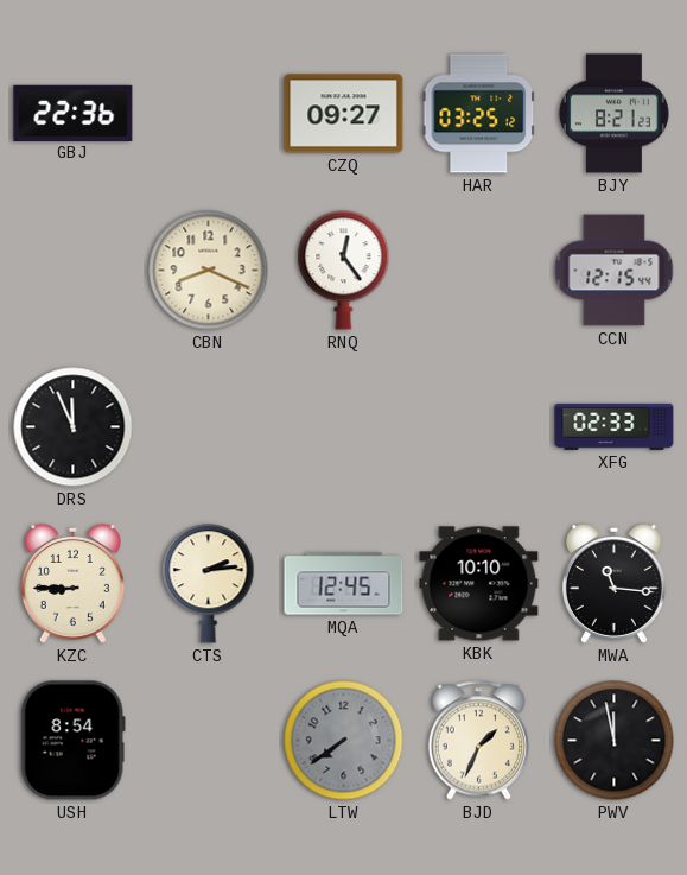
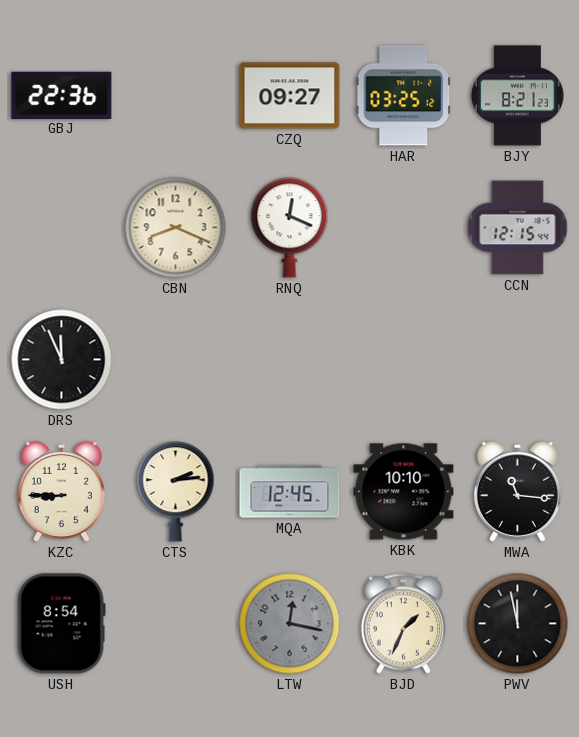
RNQ: 12:24 -> 12:19 (290, 228)
XFG: 02:33 -> none (615, 426)
LTW: 7:39 -> 12:17 (290, 624)
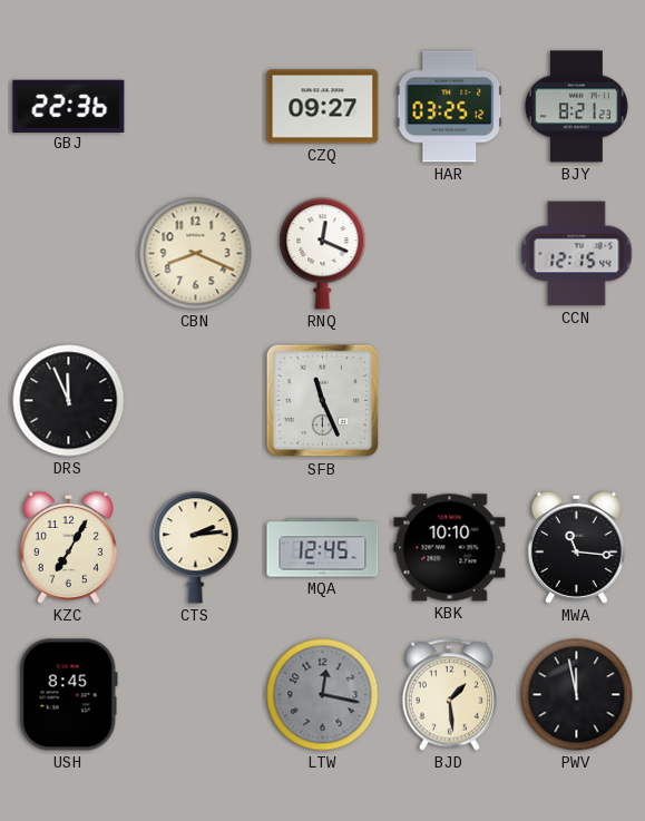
SFB: none -> 11:26 (323, 401)
KZC: 8:45 -> 7:05 (68, 547)
USH: 8:54 -> 8:45 (68, 695)
BJD: 1:34 -> 1:29 (449, 695)
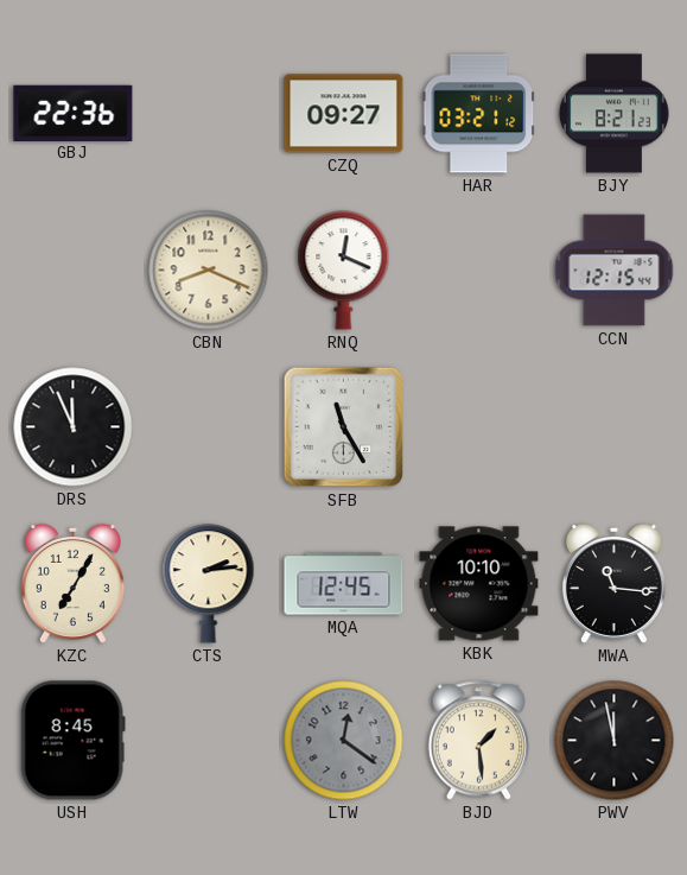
HAR: 03:25 -> 03:21 (479, 114)
SFB: 11:26 -> 11:25 (344, 427)
LTW: 12:17 -> 12:21 (344, 741)
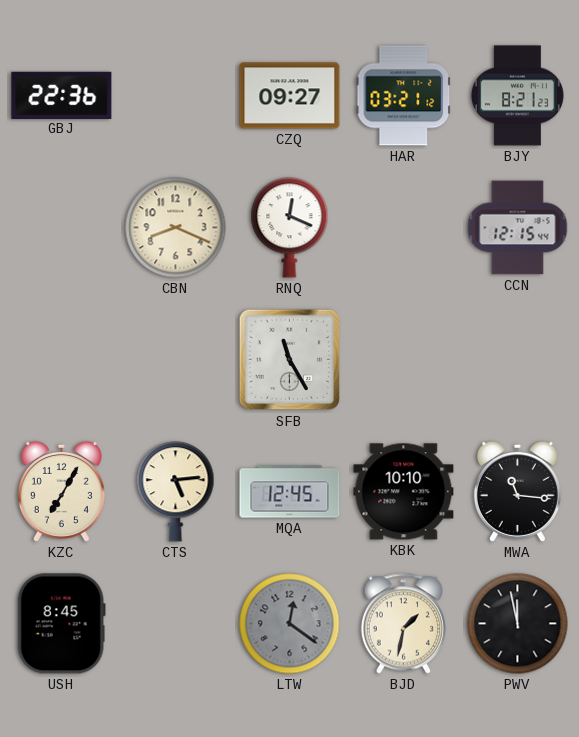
DRS: 11:56 -> none (74, 427)
CTS: 2:14 -> 5:14 (176, 492)
BJD: 1:29 -> 1:32 (403, 624)
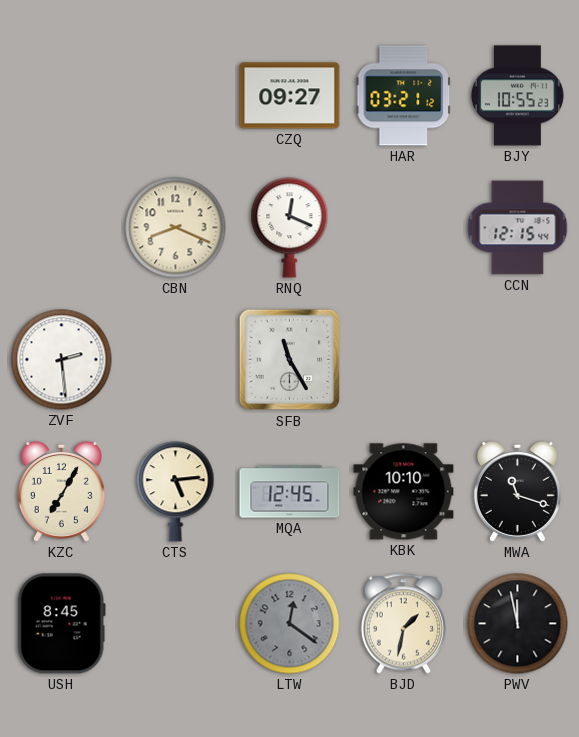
GBJ: 22:36 -> none (62, 95)
BJY: 8:21 -> 10:55 (517, 96)
ZVF: none -> 2:29 (62, 360)
MWA: 11:16 -> 11:18 (517, 491)
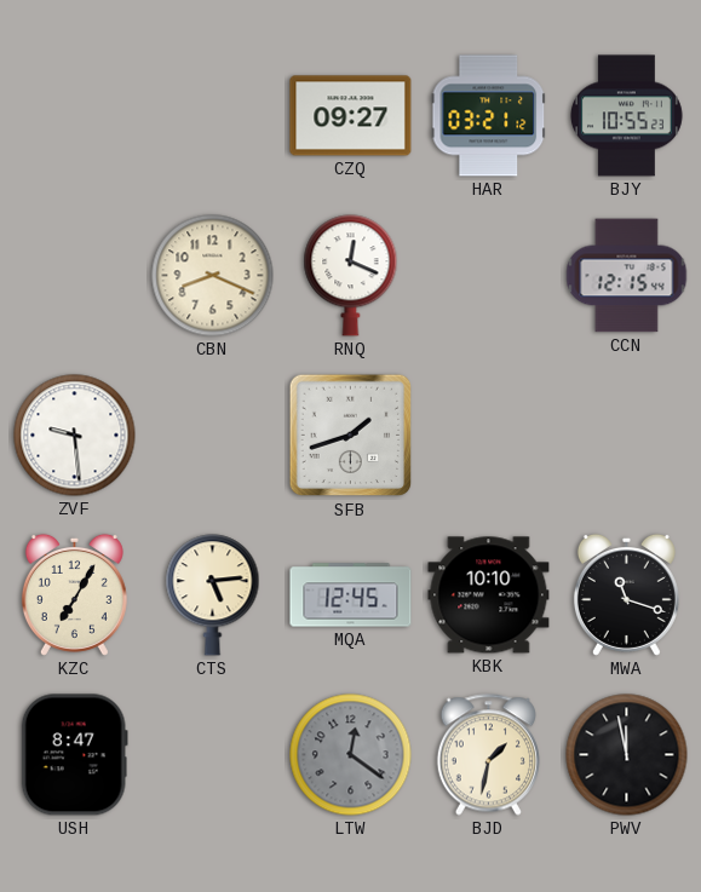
ZVF: 2:29 -> 9:29 (75, 436)
SFB: 11:25 -> 1:42 (351, 436)
USH: 8:45 -> 8:47 (74, 755)
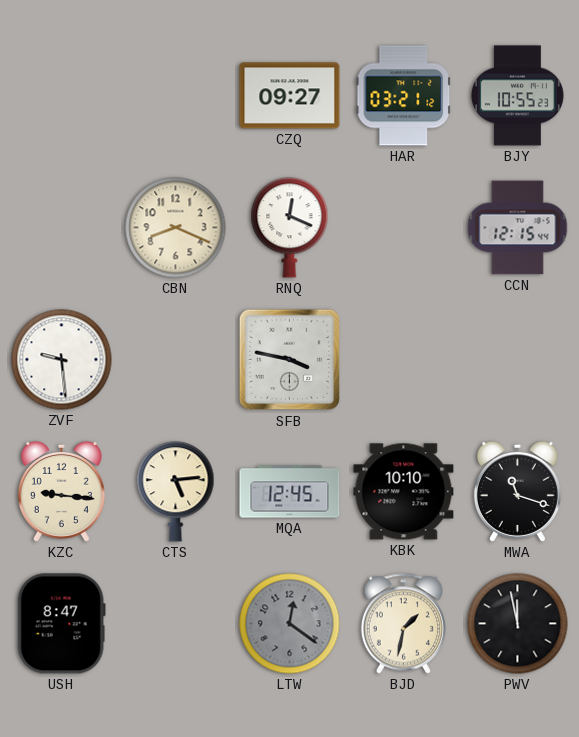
SFB: 1:42 -> 3:47 (290, 360)
KZC: 7:05 -> 9:16 (61, 491)
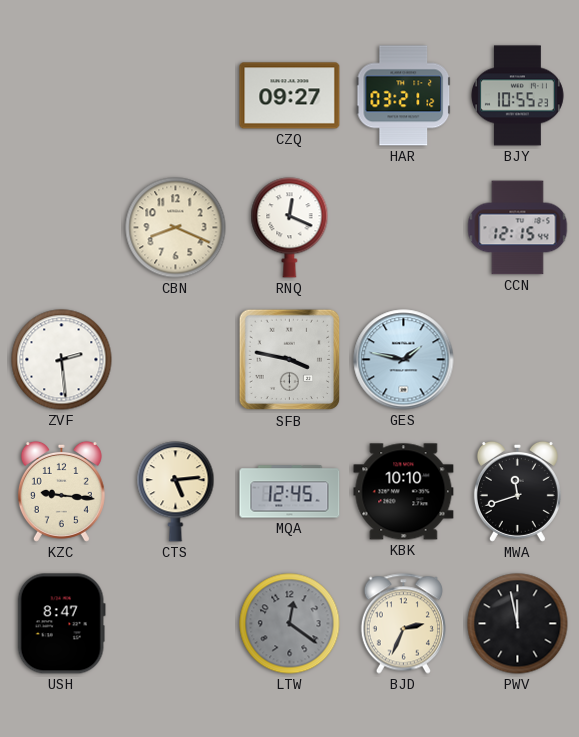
ZVF: 9:29 -> 2:29 (62, 360)
GES: none -> 1:47 (404, 360)
MWA: 11:18 -> 11:42 (517, 491)
BJD: 1:32 -> 2:34 (403, 624)
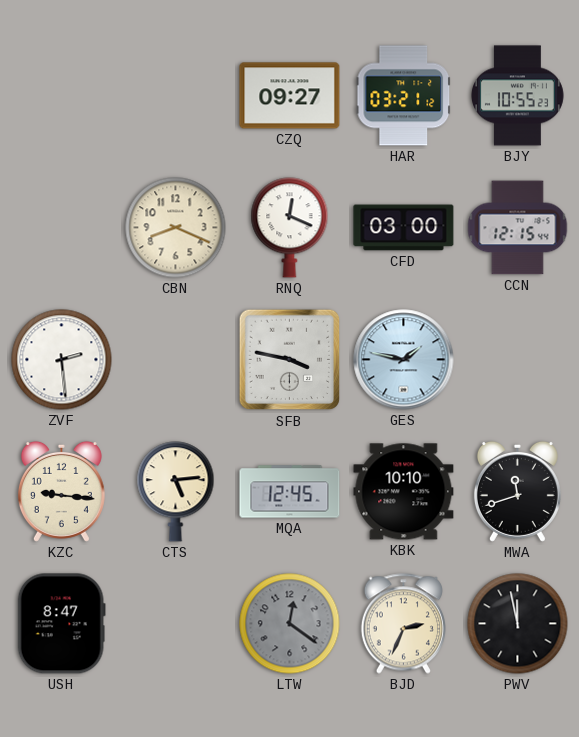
CFD: none -> 03:00 (404, 228)
